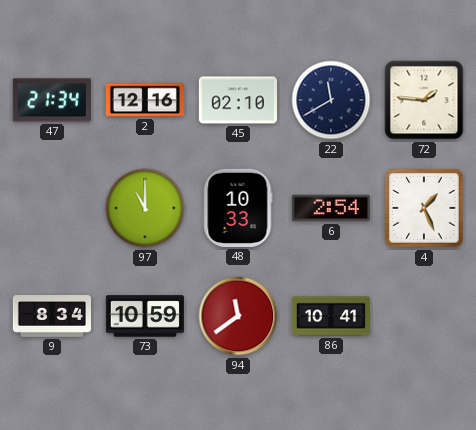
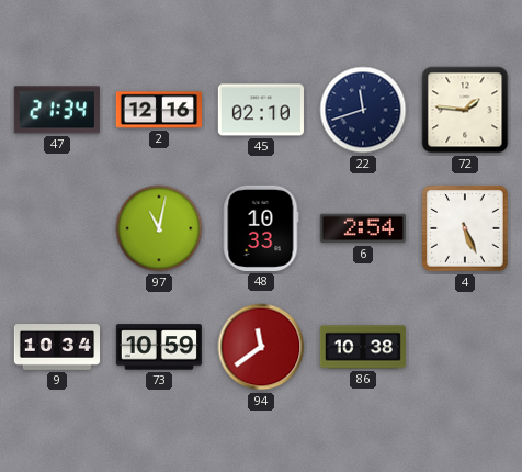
22: 11:40 -> 11:42 (363, 110)
97: 11:00 -> 11:02 (159, 228)
4: 1:26 -> 5:26 (465, 228)
9: 8:34 -> 10:34 (56, 348)
86: 10:41 -> 10:38 (363, 347)
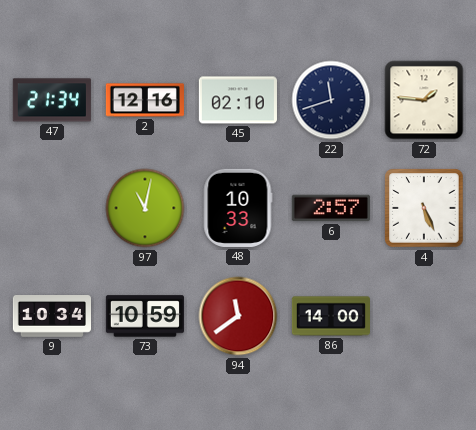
6: 2:54 -> 2:57 (331, 208)
86: 10:38 -> 14:00 (331, 316)
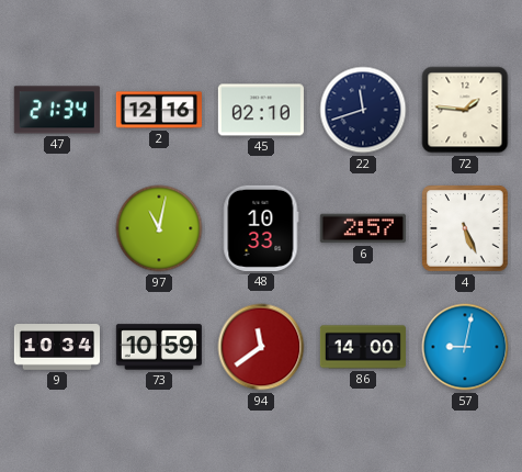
57: none -> 9:02 (465, 347)
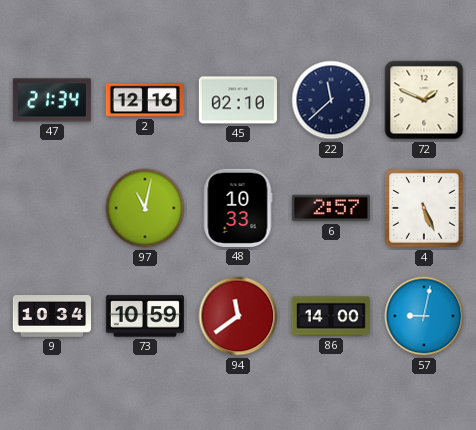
22: 11:42 -> 11:38 (331, 100)
72: 1:46 -> 1:49 (424, 100)
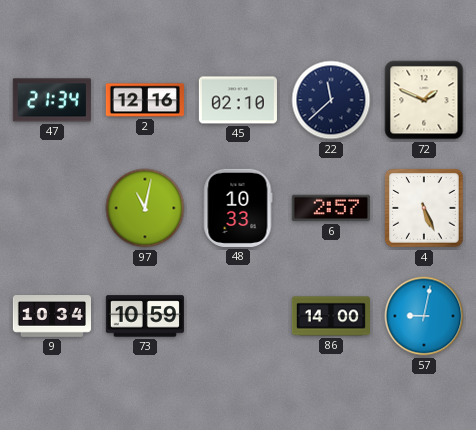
94: 11:39 -> none (238, 316)
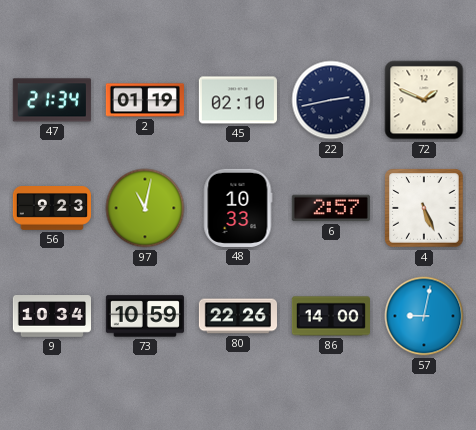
2: 12:16 -> 01:19 (145, 100)
22: 11:38 -> 2:43 (331, 100)
56: none -> 9:23 (51, 209)
80: none -> 22:26 (237, 316)
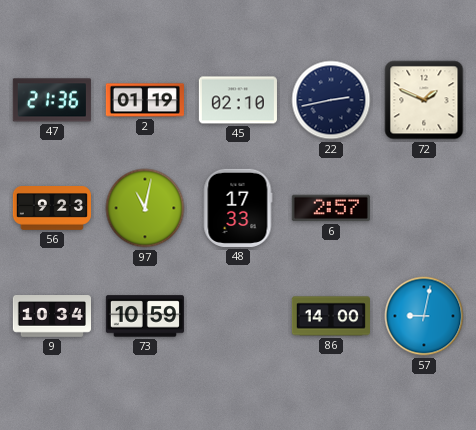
47: 21:34 -> 21:36 (52, 100)
48: 10:33 -> 17:33 (238, 208)
4: 5:26 -> none (424, 208)
80: 22:26 -> none (237, 316)
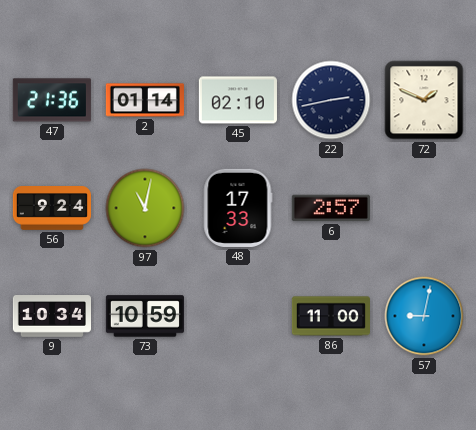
2: 01:19 -> 01:14 (145, 100)
56: 9:23 -> 9:24 (51, 209)
86: 14:00 -> 11:00 (331, 316)
